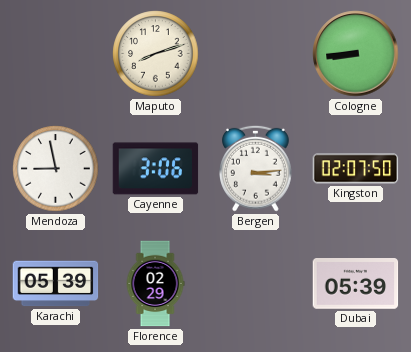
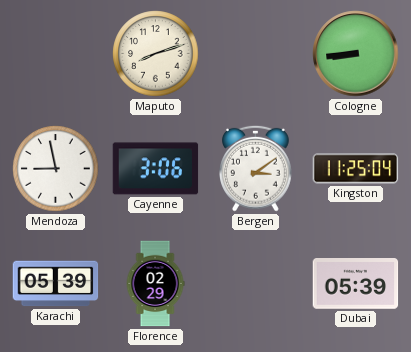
Bergen: 3:14 -> 3:09 (256, 168)
Kingston: 02:07 -> 11:25 (356, 169)
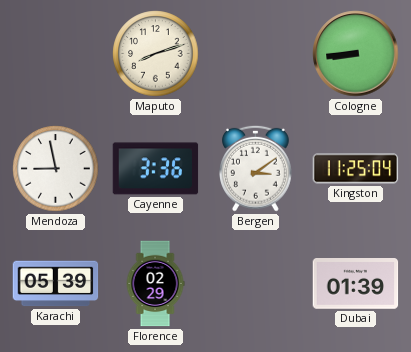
Cayenne: 3:06 -> 3:36 (156, 169)
Dubai: 05:39 -> 01:39 (356, 284)
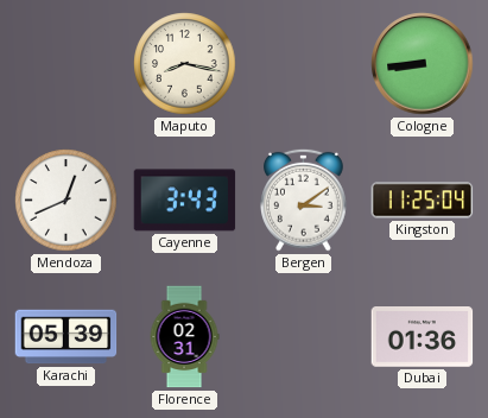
Maputo: 8:12 -> 8:17 (185, 64)
Mendoza: 8:58 -> 12:41 (66, 201)
Cayenne: 3:36 -> 3:43 (185, 201)
Florence: 02:29 -> 02:31 (184, 337)
Dubai: 01:39 -> 01:36 (423, 337)
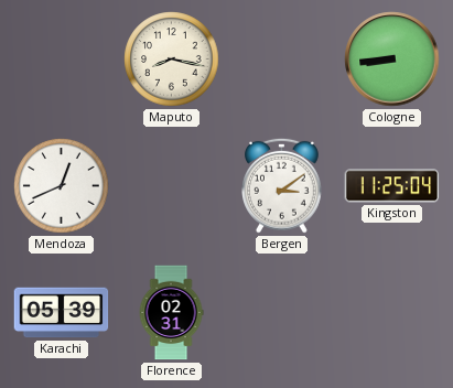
Cayenne: 3:43 -> none (185, 201)
Dubai: 01:36 -> none (423, 337)
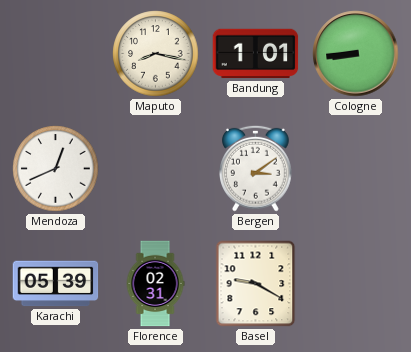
Bandung: none -> 1:01 (256, 54)
Kingston: 11:25 -> none (392, 186)
Basel: none -> 9:20 (256, 284)
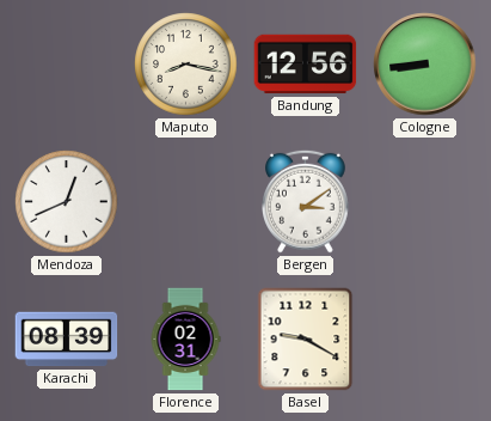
Bandung: 1:01 -> 12:56 (306, 65)
Karachi: 05:39 -> 08:39 (67, 340)
